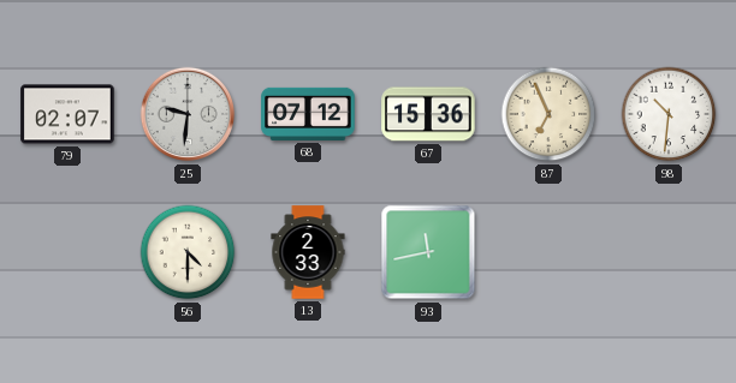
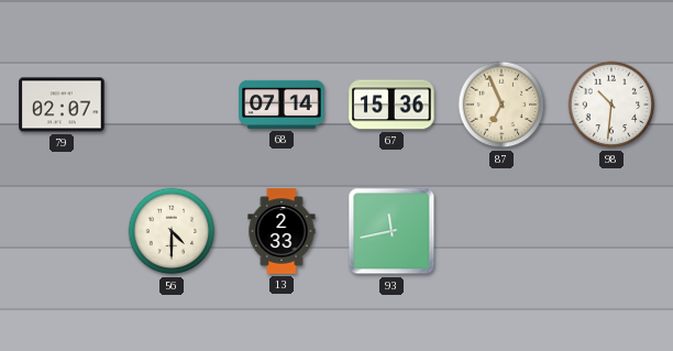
25: 9:31 -> none (188, 114)
68: 07:12 -> 07:14 (282, 105)
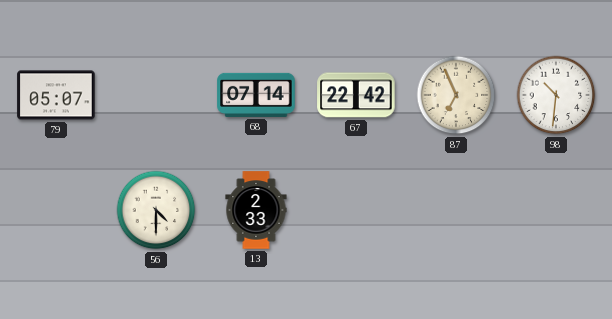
79: 02:07 -> 05:07 (56, 95)
67: 15:36 -> 22:42 (356, 95)
93: 11:43 -> none (391, 231)
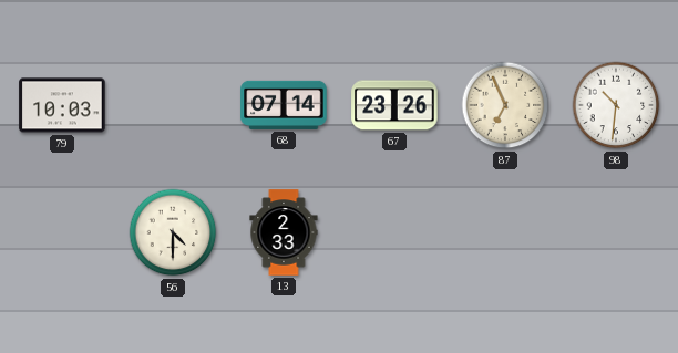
79: 05:07 -> 10:03 (62, 105)
67: 22:42 -> 23:26 (394, 105)
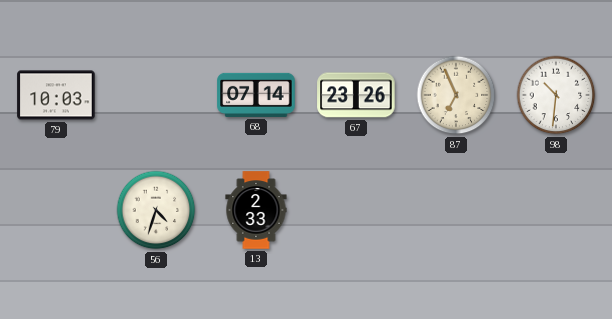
56: 4:30 -> 4:33 (156, 210)
